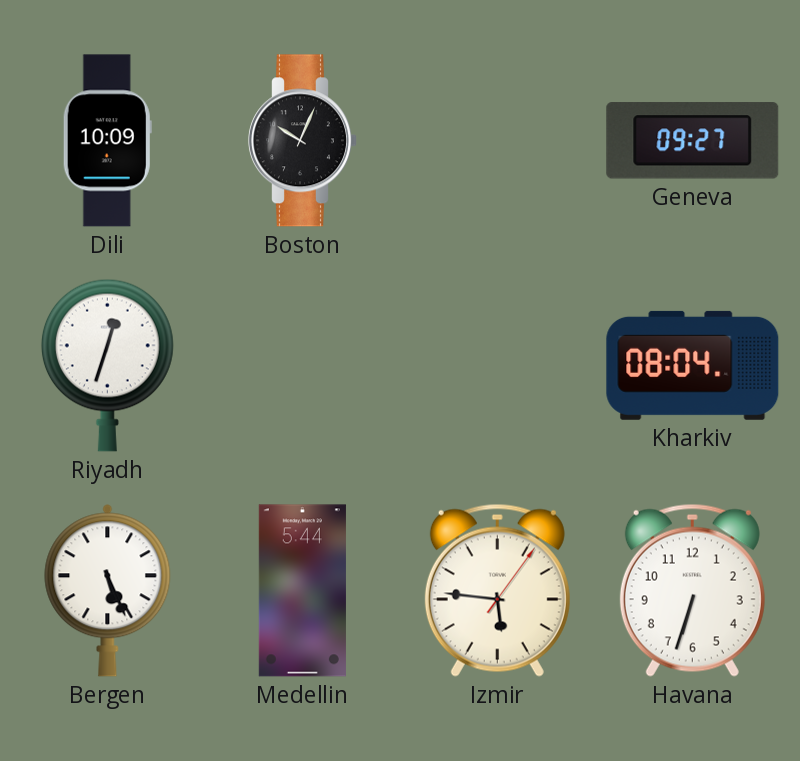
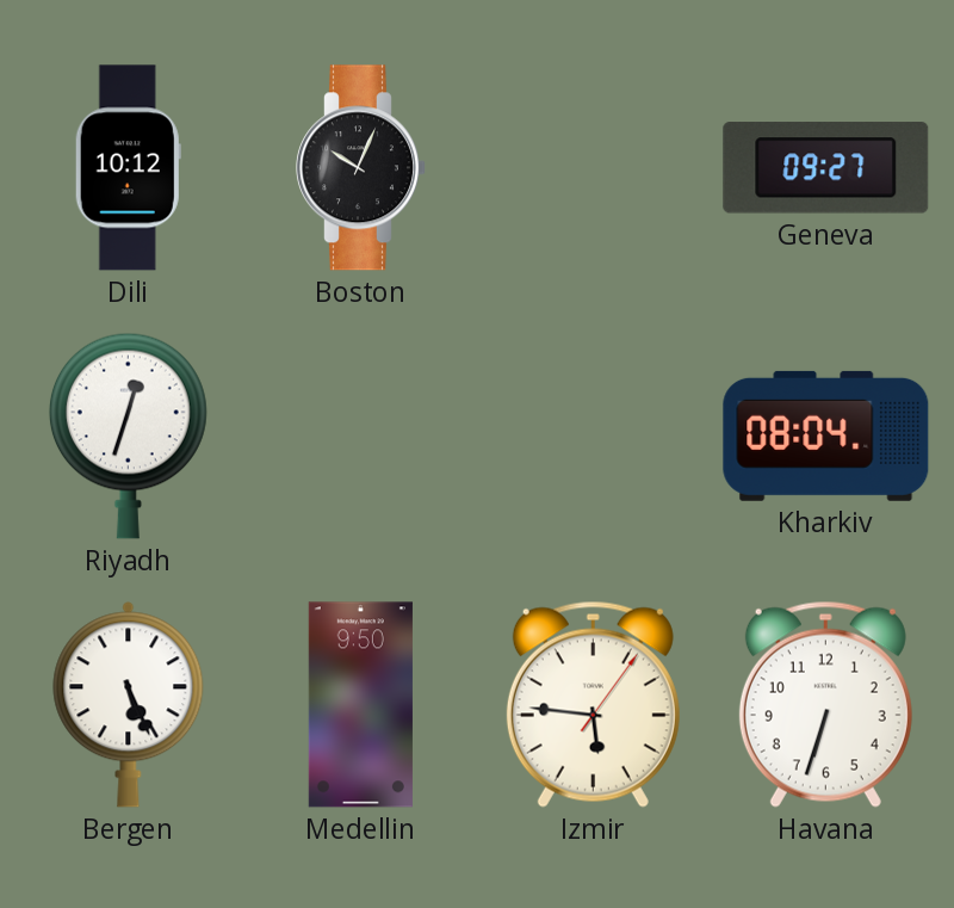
Dili: 10:09 -> 10:12 (128, 168)
Medellin: 5:44 -> 9:50 (360, 705)
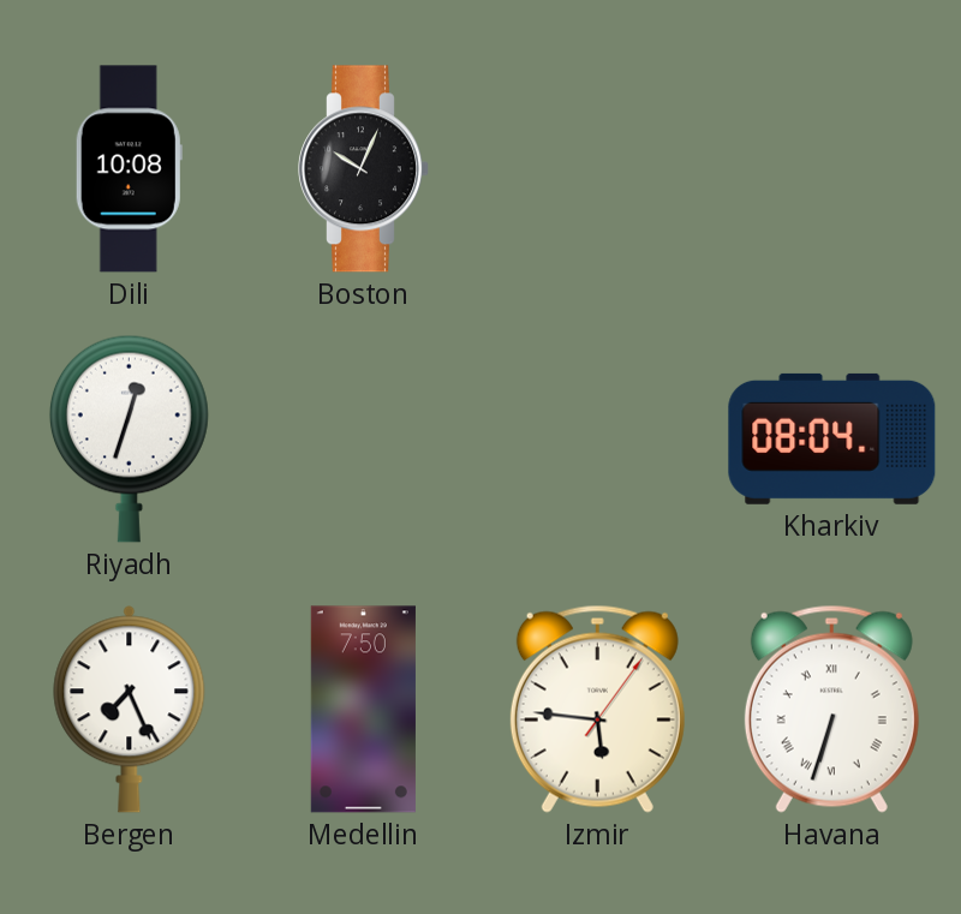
Dili: 10:12 -> 10:08 (129, 169)
Geneva: 09:27 -> none (826, 168)
Bergen: 5:26 -> 7:26 (130, 710)
Medellin: 9:50 -> 7:50 (363, 710)
Havana numerals: Arabic -> Roman (831, 709)
